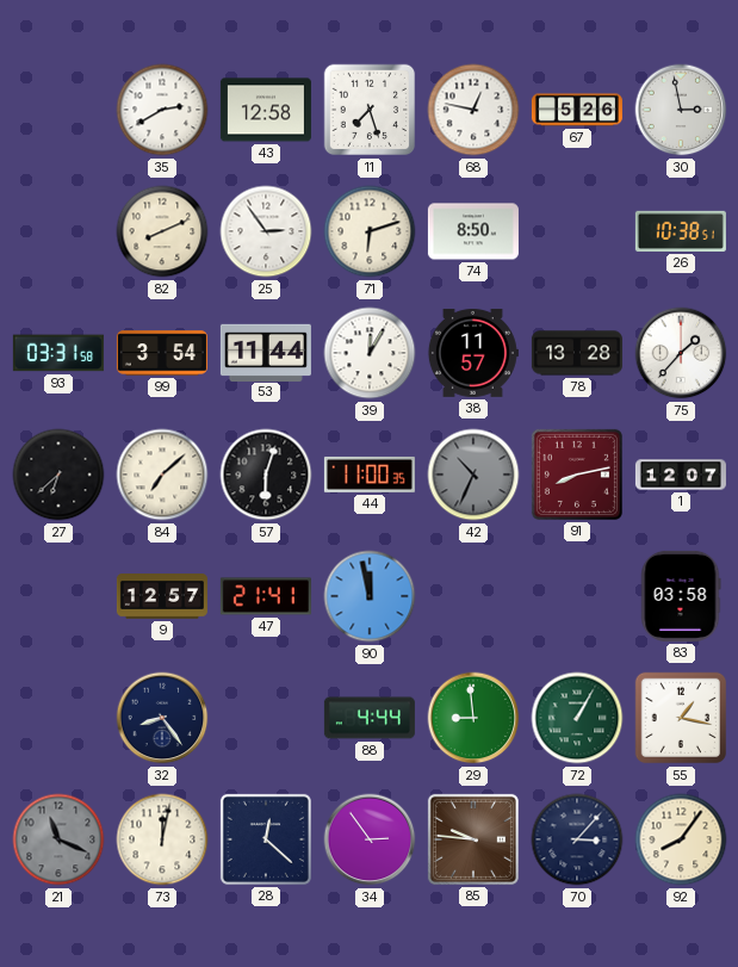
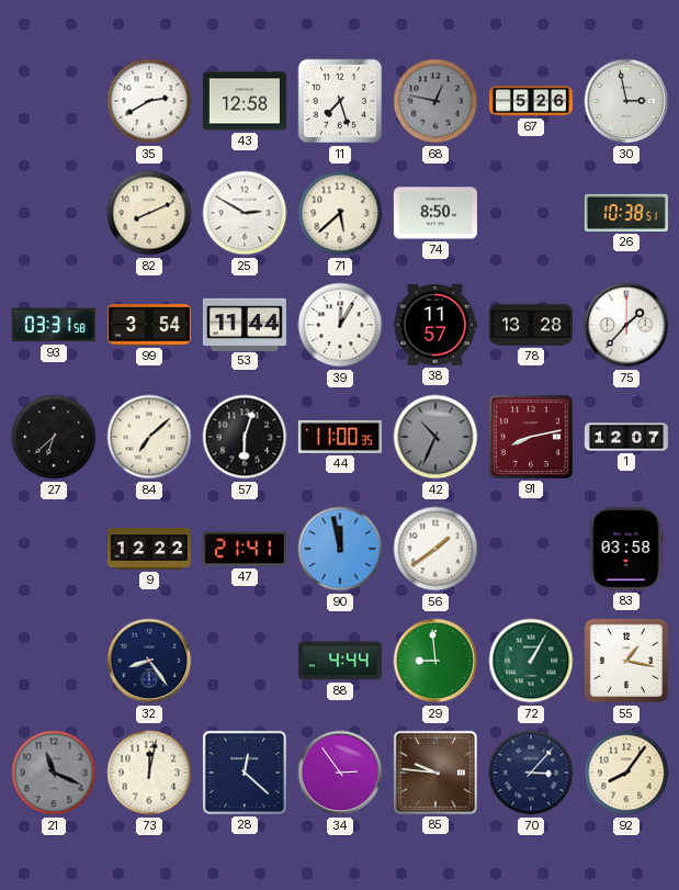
68 dial: white -> grey (435, 101)
25: 2:54 -> 2:50 (245, 213)
71: 6:12 -> 5:38 (340, 213)
9: 12:57 -> 12:22 (149, 549)
56: none -> 1:39 (435, 549)
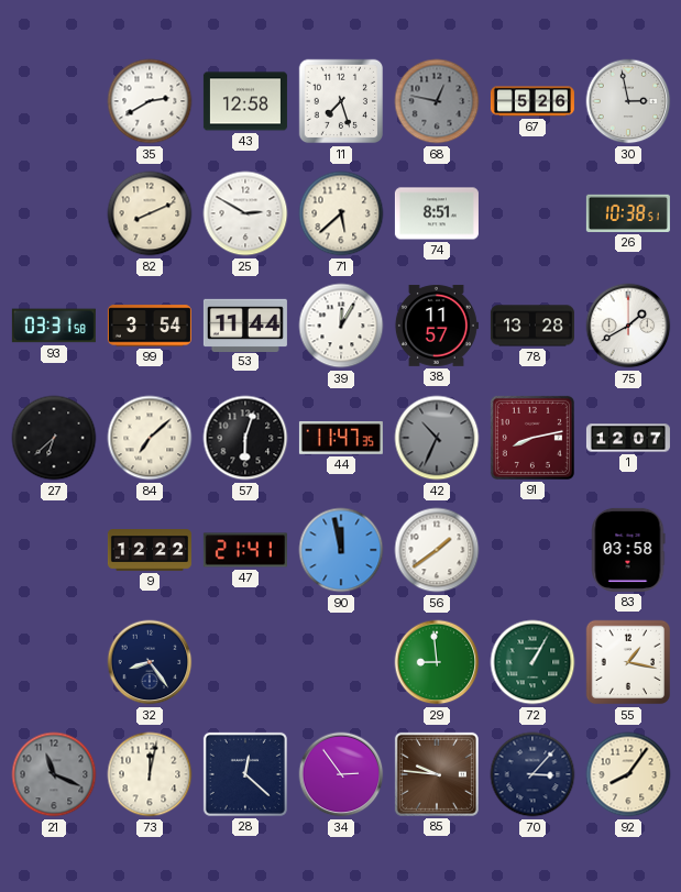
74: 8:50 -> 8:51 (437, 213)
75: 1:37 -> 1:40 (628, 326)
44: 11:00 -> 11:47 (341, 438)
88: 4:44 -> none (340, 661)
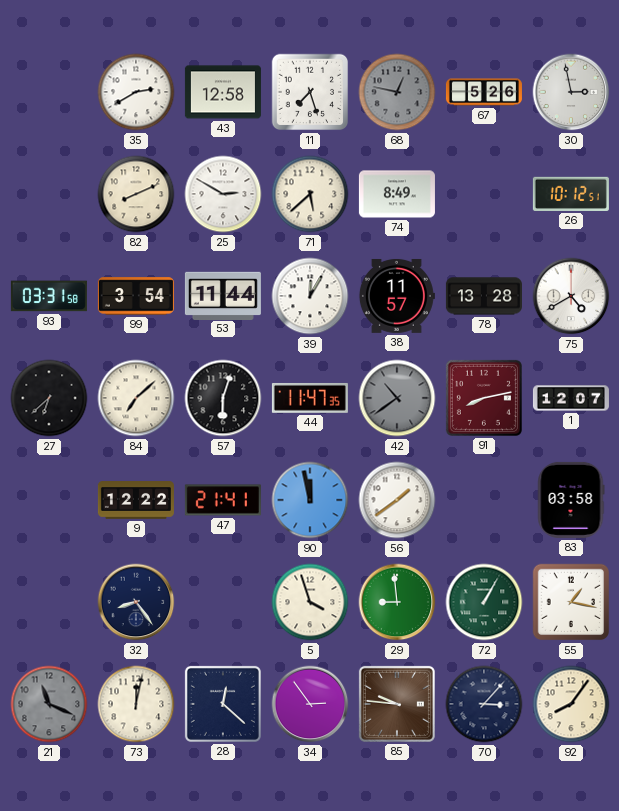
74: 8:51 -> 8:49 (397, 194)
26: 10:38 -> 10:12 (571, 194)
75: 1:40 -> 4:40 (571, 296)
42: 10:34 -> 10:39 (397, 398)
5: none -> 3:57 (310, 602)
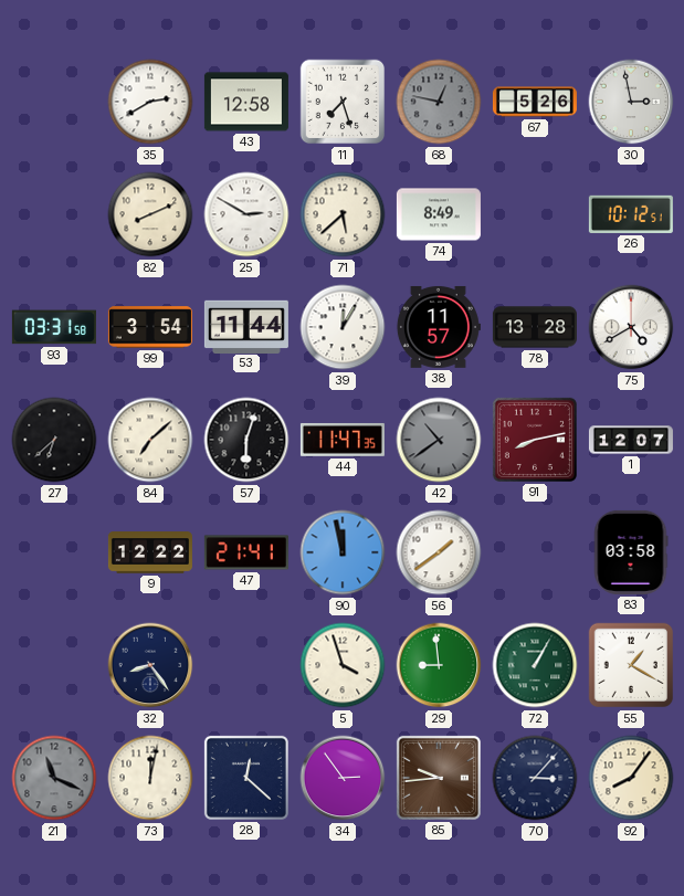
55: 1:17 -> 1:20 (631, 665)
85: 9:46 -> 9:44 (439, 778)
